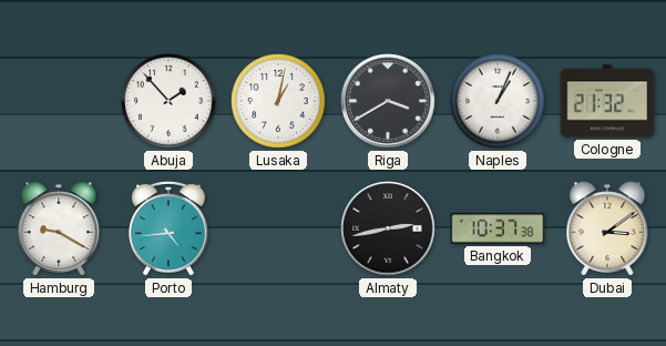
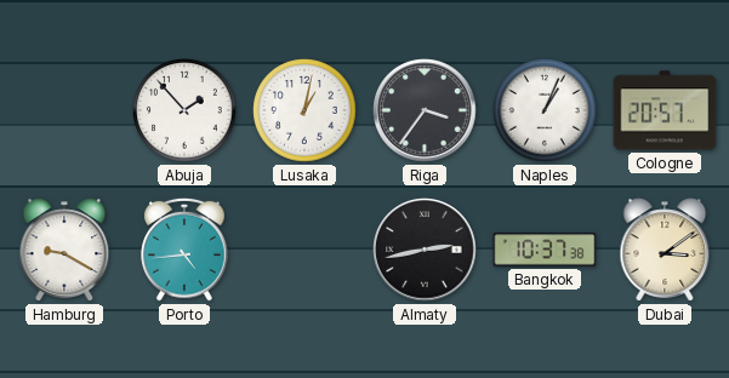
Riga: 3:40 -> 3:36 (425, 110)
Cologne: 21:32 -> 20:57 (665, 110)
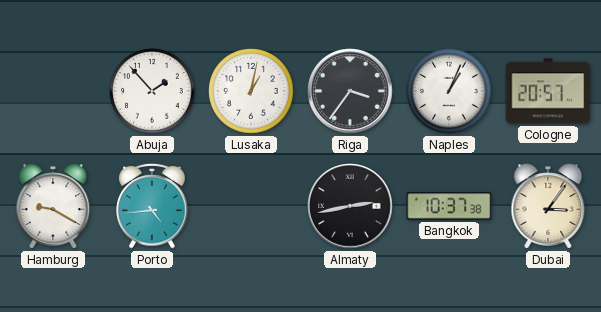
Dubai: 3:09 -> 3:06 (548, 206)
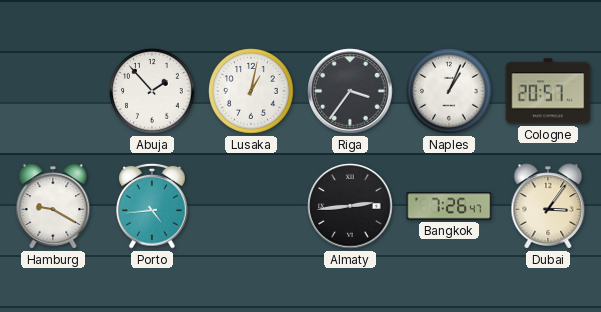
Almaty: 2:43 -> 2:44 (350, 206)
Bangkok: 10:37 -> 7:26 (449, 206)
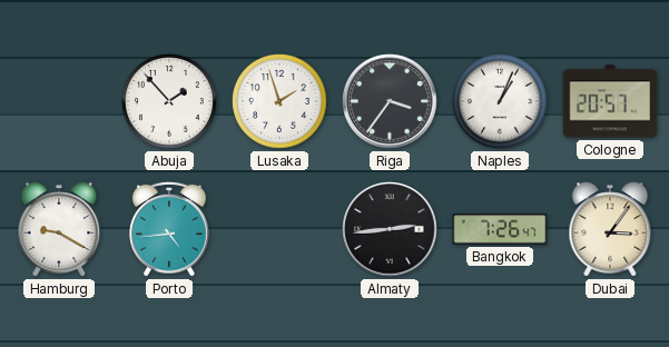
Lusaka: 1:02 -> 1:57 (279, 101)
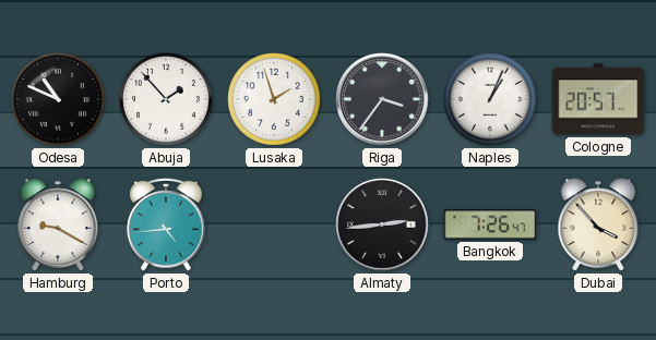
Odesa: none -> 10:49 (58, 99)
Dubai: 3:06 -> 3:53 (598, 224)
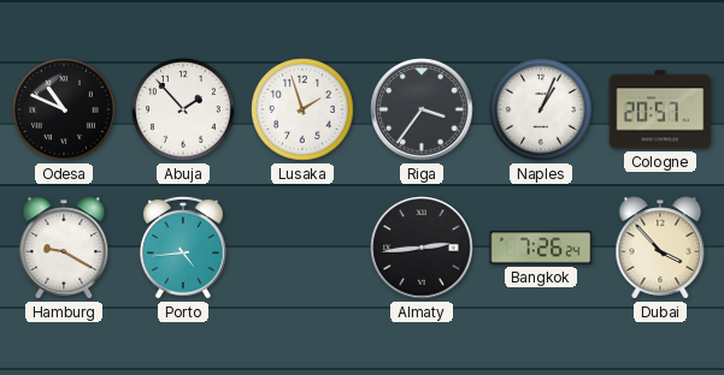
Bangkok: 7:26:47 -> 7:26:24 (541, 248)
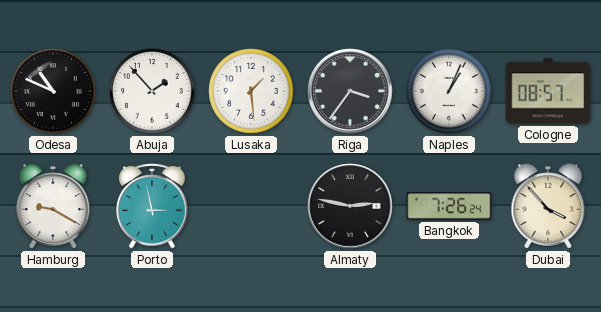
Lusaka: 1:57 -> 1:29 (251, 91)
Cologne: 20:57 -> 08:57 (548, 91)
Porto: 4:44 -> 2:58 (152, 206)
Almaty: 2:44 -> 2:47 (350, 206)
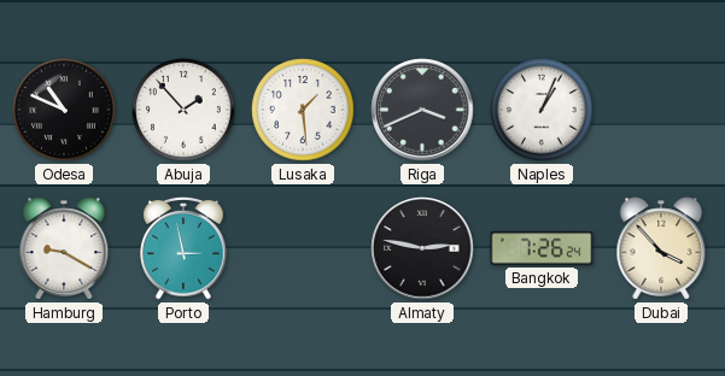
Riga: 3:36 -> 3:41 (422, 110)
Cologne: 08:57 -> none (548, 91)
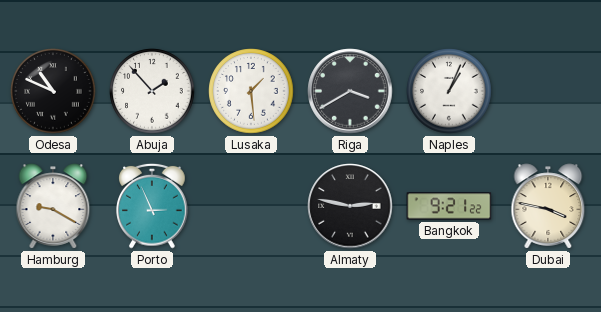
Riga: 3:41 -> 3:40 (350, 91)
Porto: 2:58 -> 2:56 (152, 206)
Bangkok: 7:26 -> 9:21 (449, 206)
Dubai: 3:53 -> 3:47 (548, 206)
